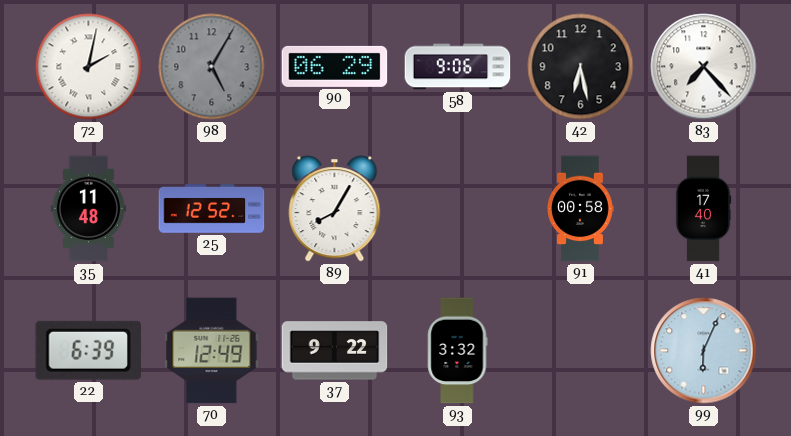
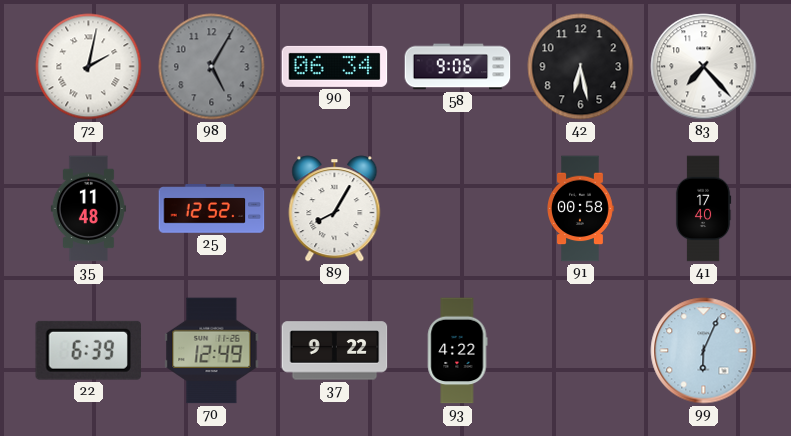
90: 06:29 -> 06:34 (335, 66)
93: 3:32 -> 4:22 (457, 351)
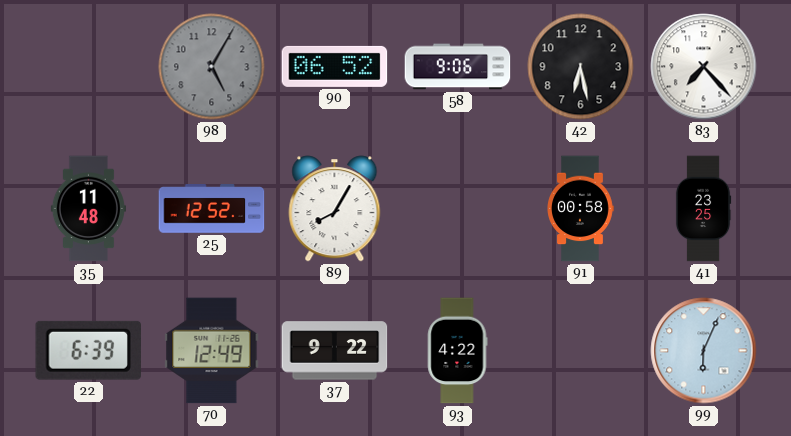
72: 2:02 -> none (89, 67)
90: 06:34 -> 06:52 (335, 66)
41: 17:40 -> 23:25 (703, 209)
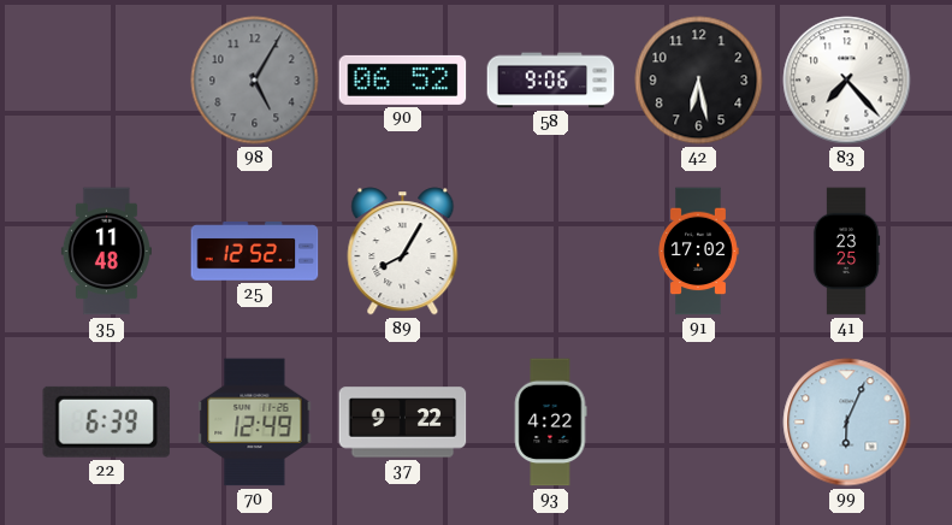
91: 00:58 -> 17:02 (698, 252)
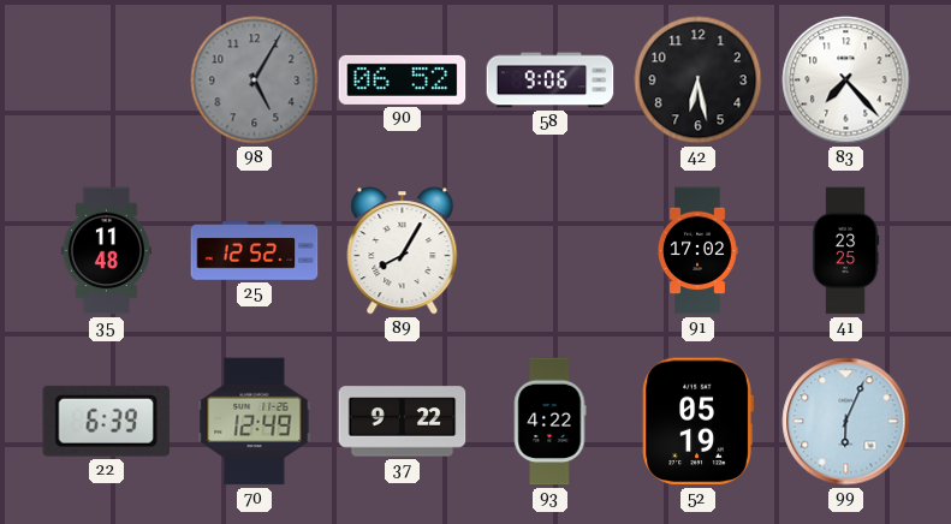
52: none -> 05:19 (697, 422)
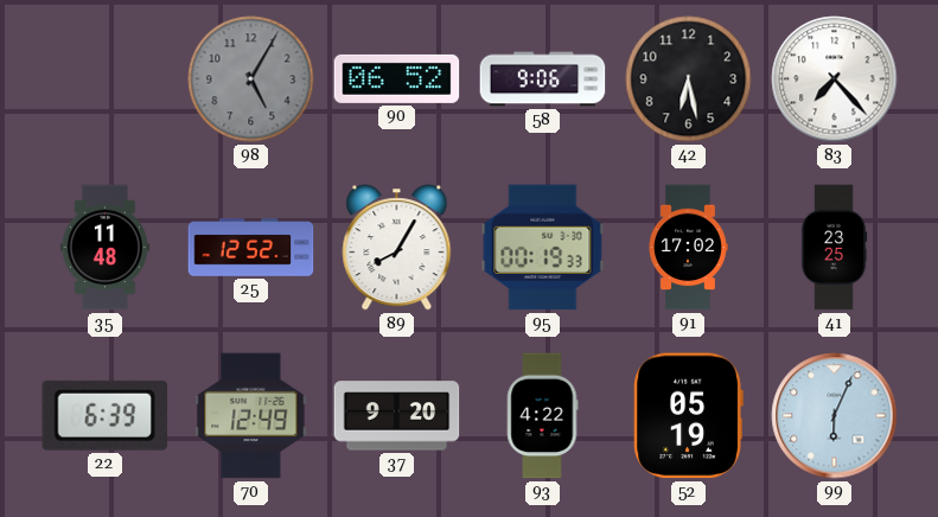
95: none -> 00:19 (543, 248)
37: 9:22 -> 9:20 (397, 416)
